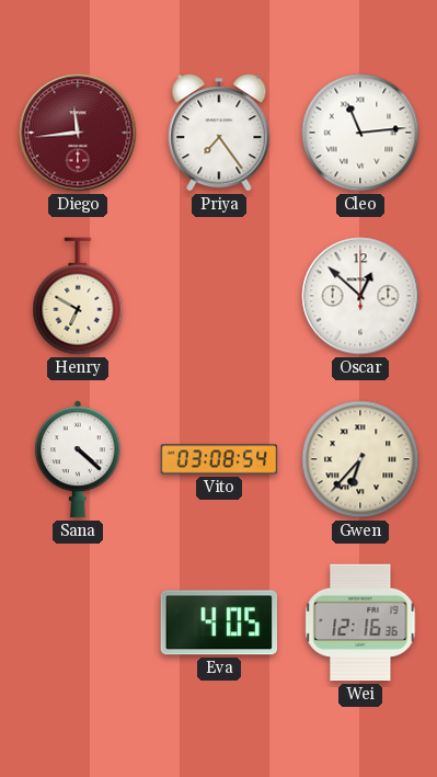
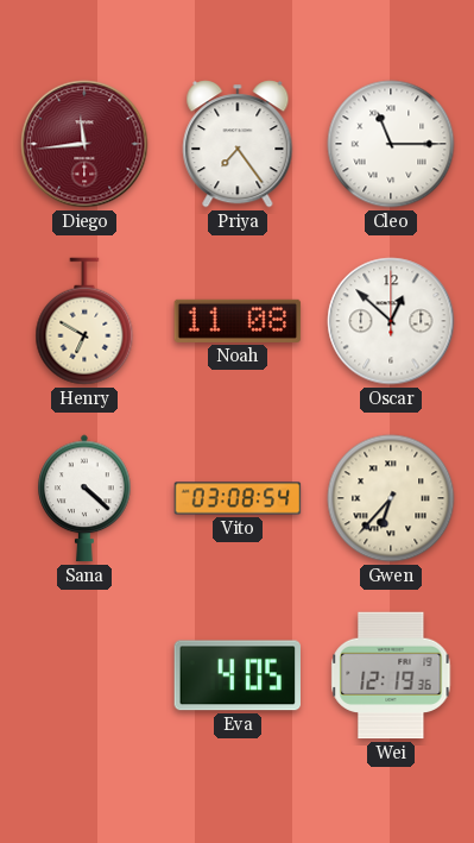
Cleo: 11:14 -> 11:15 (391, 144)
Noah: none -> 11:08 (238, 321)
Wei: 12:16 -> 12:19 (391, 675)
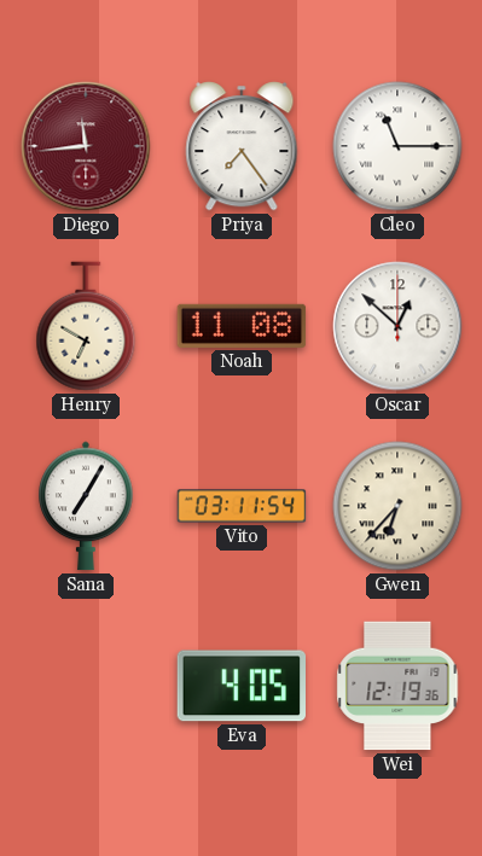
Sana: 4:22 -> 7:05 (86, 506)
Vito: 03:08 -> 03:11 (242, 506)
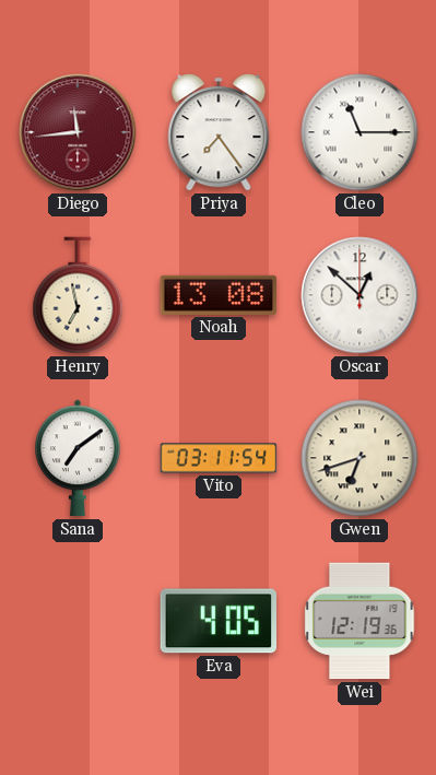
Henry: 6:50 -> 6:58 (78, 295)
Noah: 11:08 -> 13:08 (219, 295)
Sana: 7:05 -> 7:09 (78, 458)
Gwen: 6:37 -> 6:42 (360, 458)
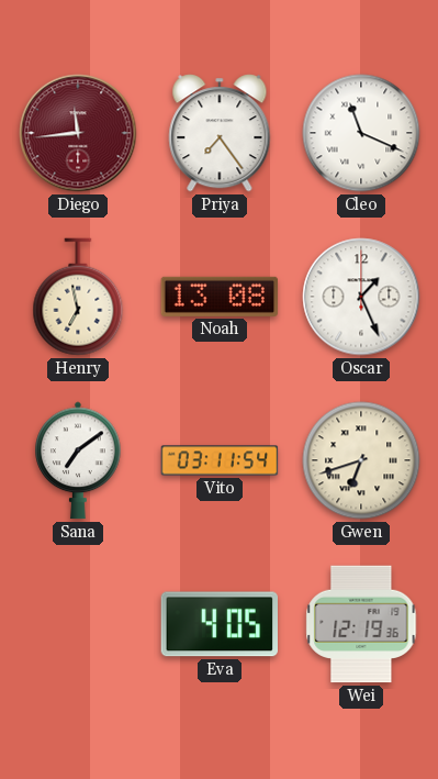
Cleo: 11:15 -> 11:19 (361, 133)
Oscar: 12:52 -> 1:26 (361, 297)
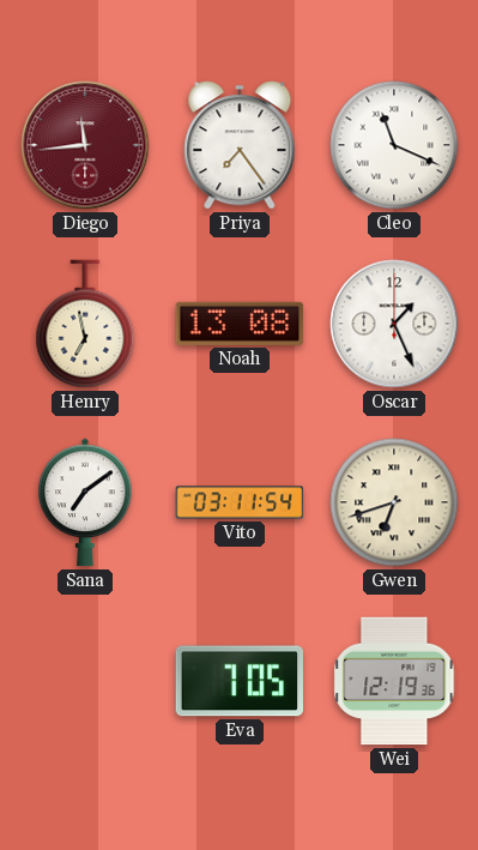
Eva: 4:05 -> 7:05 (238, 681)
